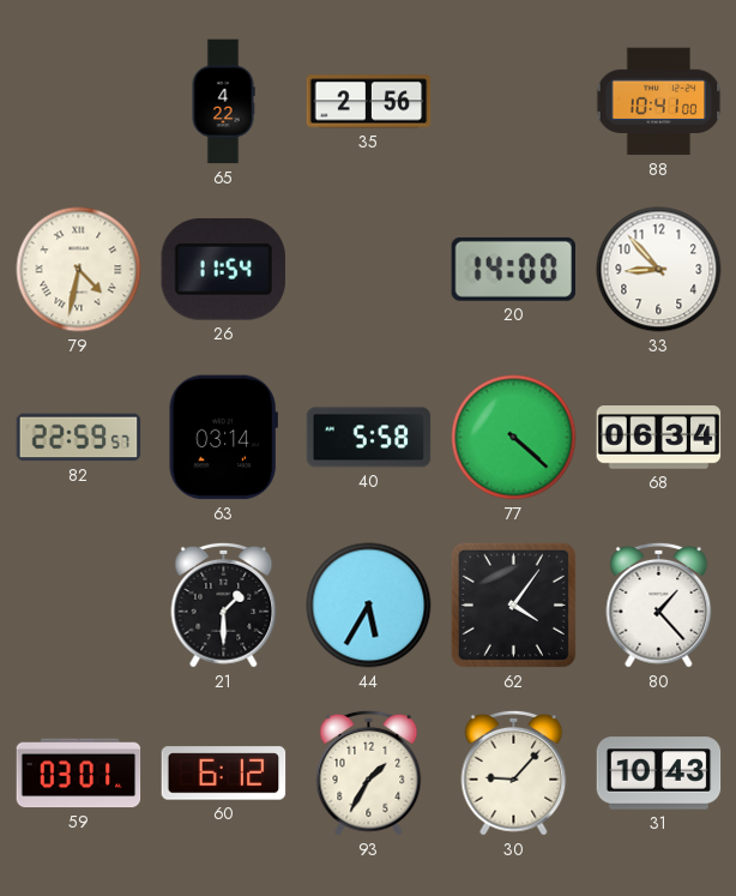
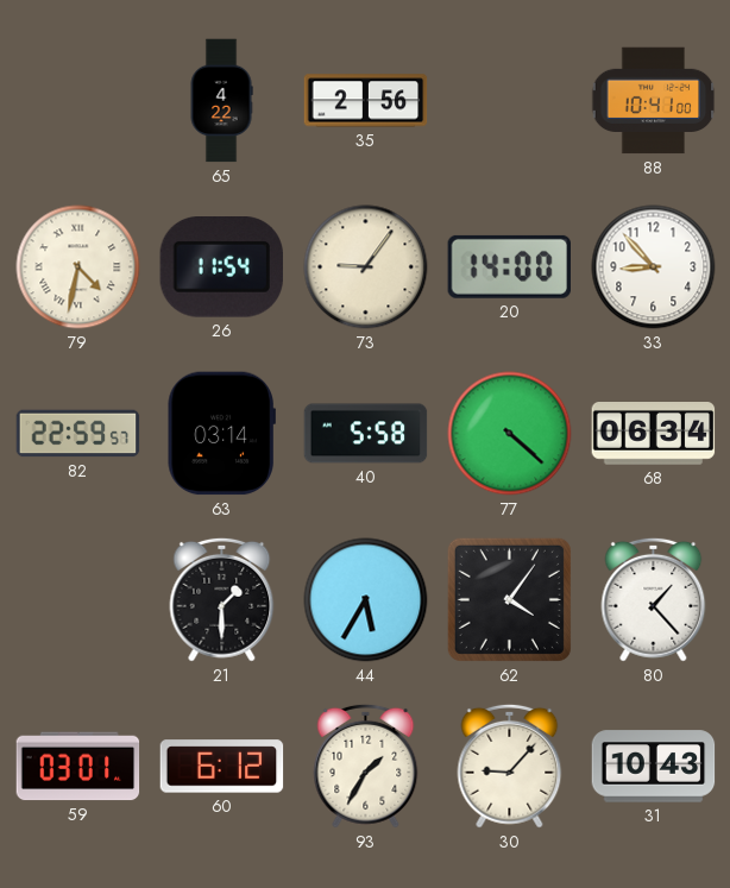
73: none -> 9:06 (366, 267)
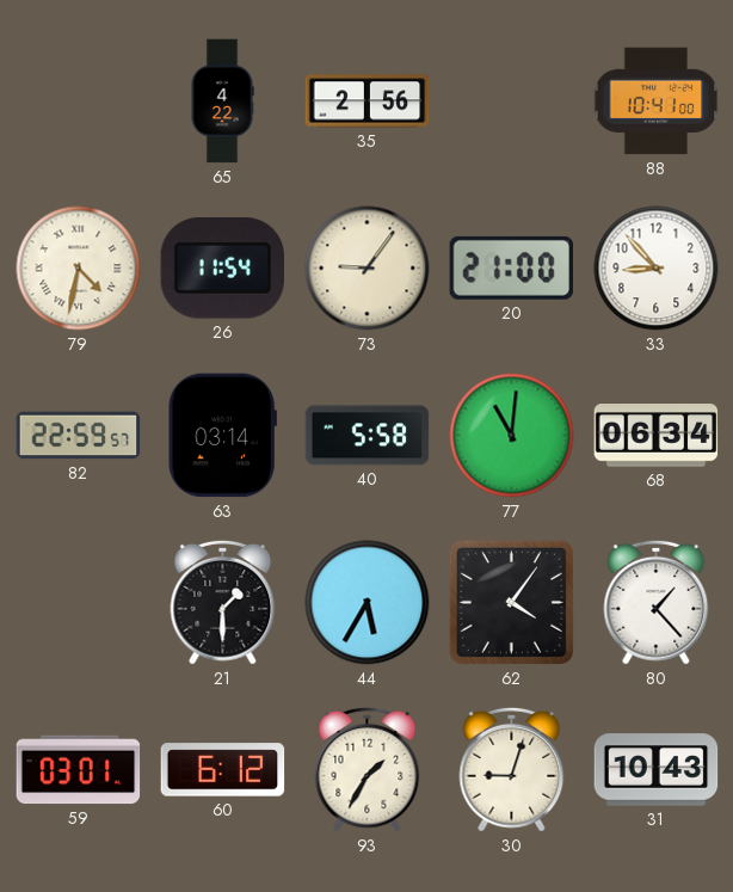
20: 14:00 -> 21:00 (511, 267)
77: 4:22 -> 11:01 (512, 436)
30: 9:07 -> 9:03 (512, 769)
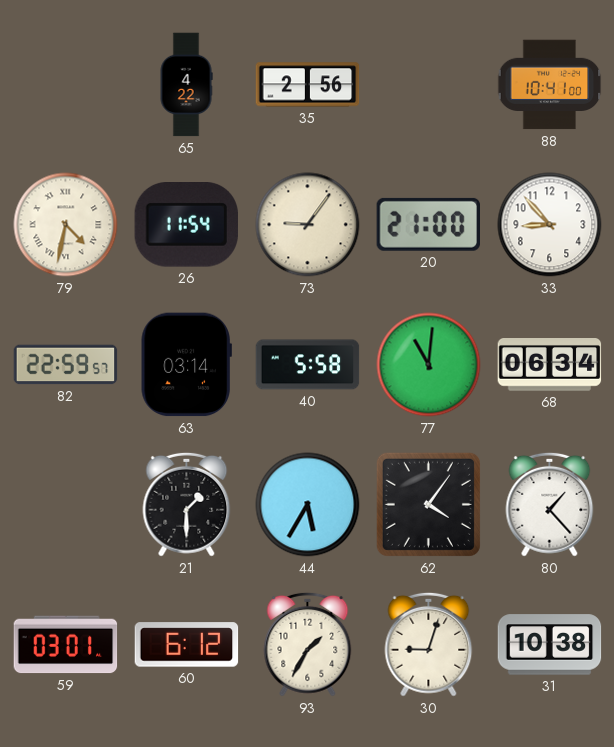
31: 10:43 -> 10:38 (550, 645)
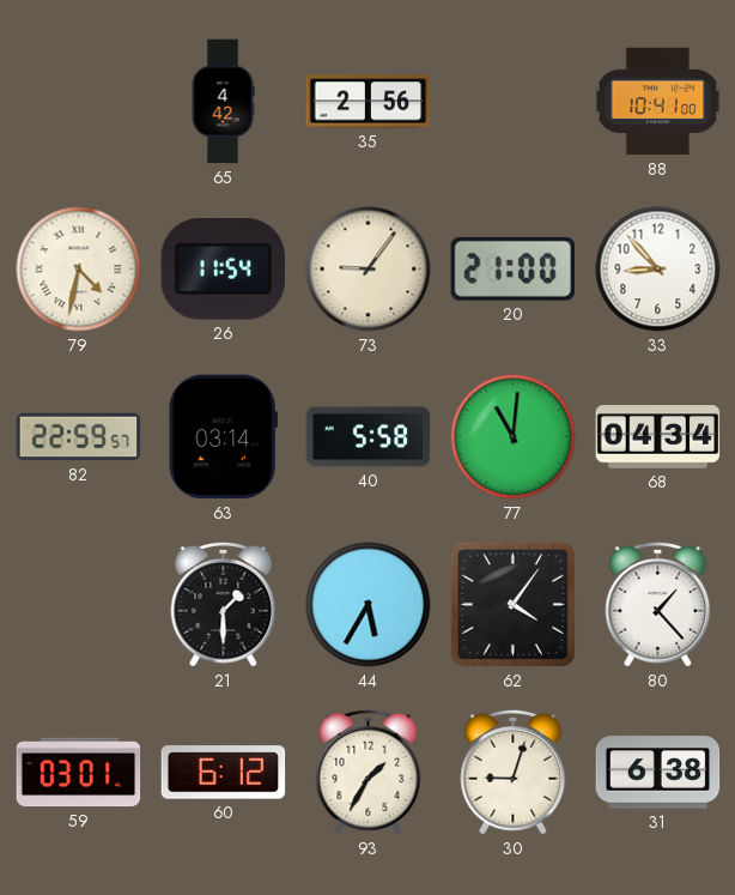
65: 4:22 -> 4:42 (223, 102)
68: 06:34 -> 04:34 (658, 437)
31: 10:38 -> 6:38 (658, 773)
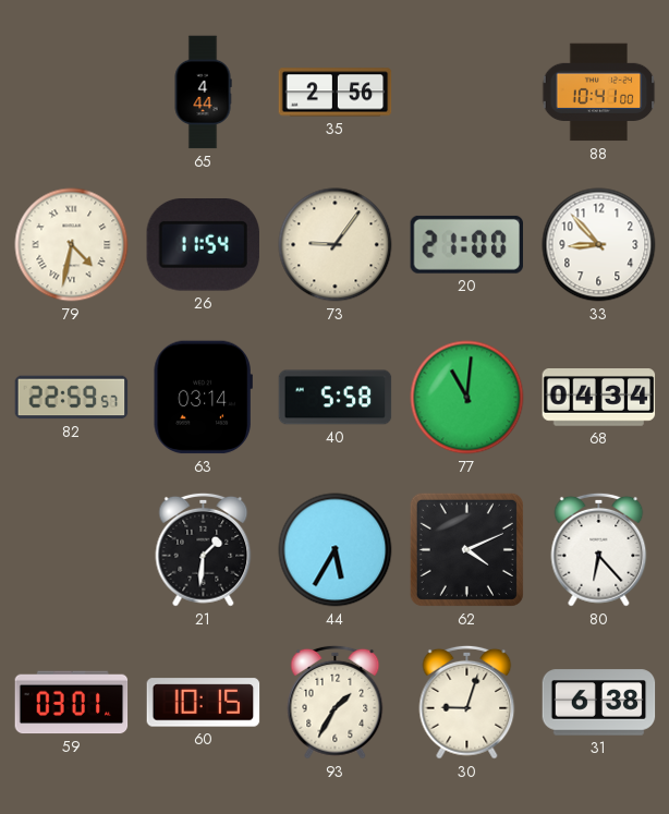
65: 4:42 -> 4:44 (203, 93)
21: 1:30 -> 1:31 (204, 549)
62: 4:06 -> 4:11 (466, 549)
80: 1:23 -> 6:23 (599, 549)
60: 6:12 -> 10:15 (204, 703)
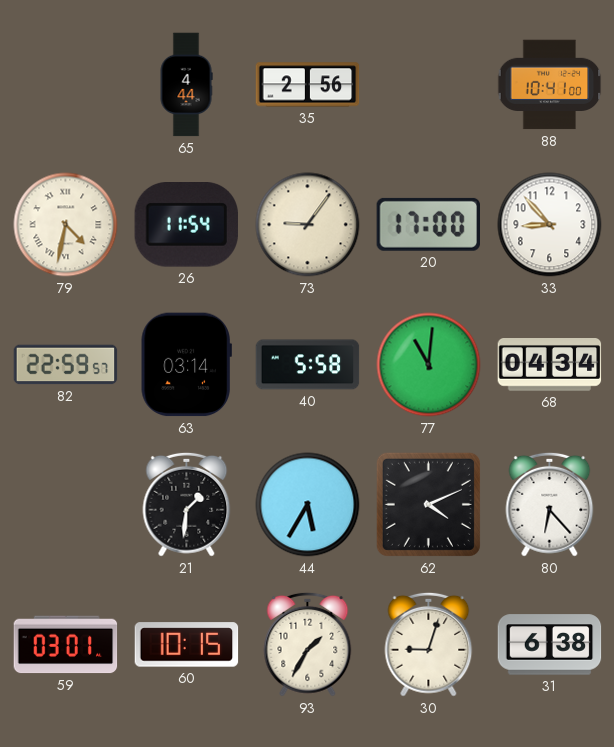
20: 21:00 -> 17:00 (428, 224)
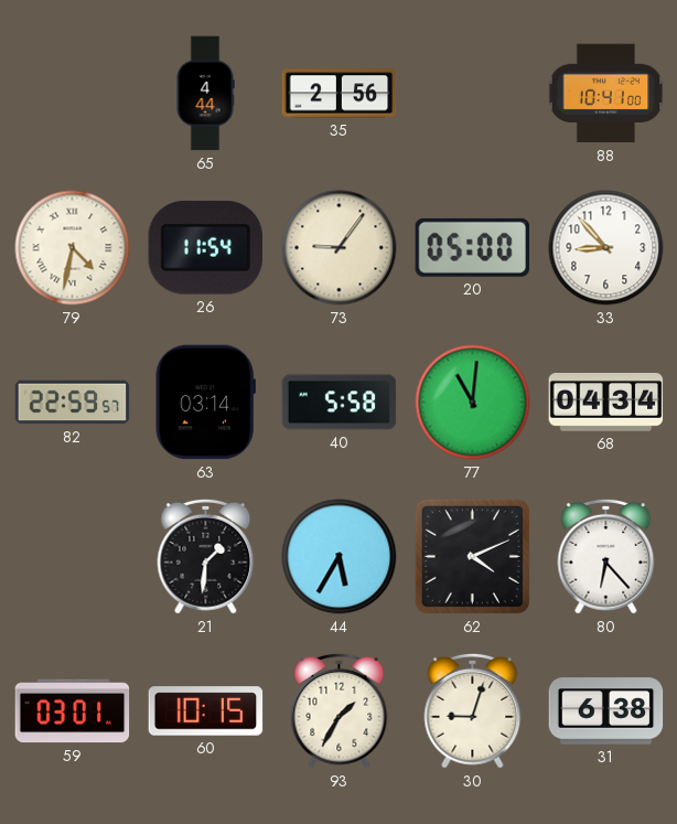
20: 17:00 -> 05:00 (472, 247)
